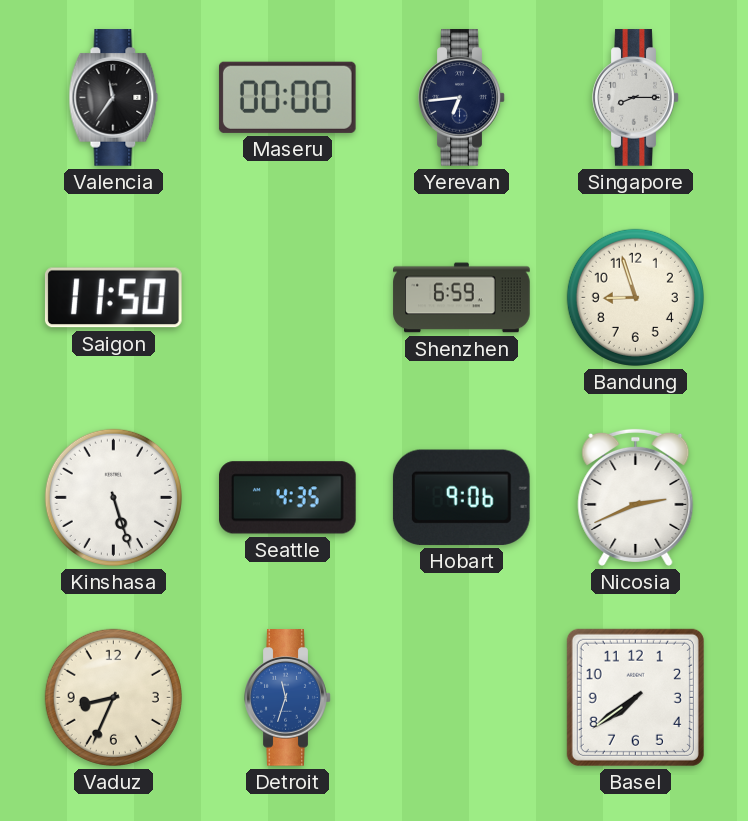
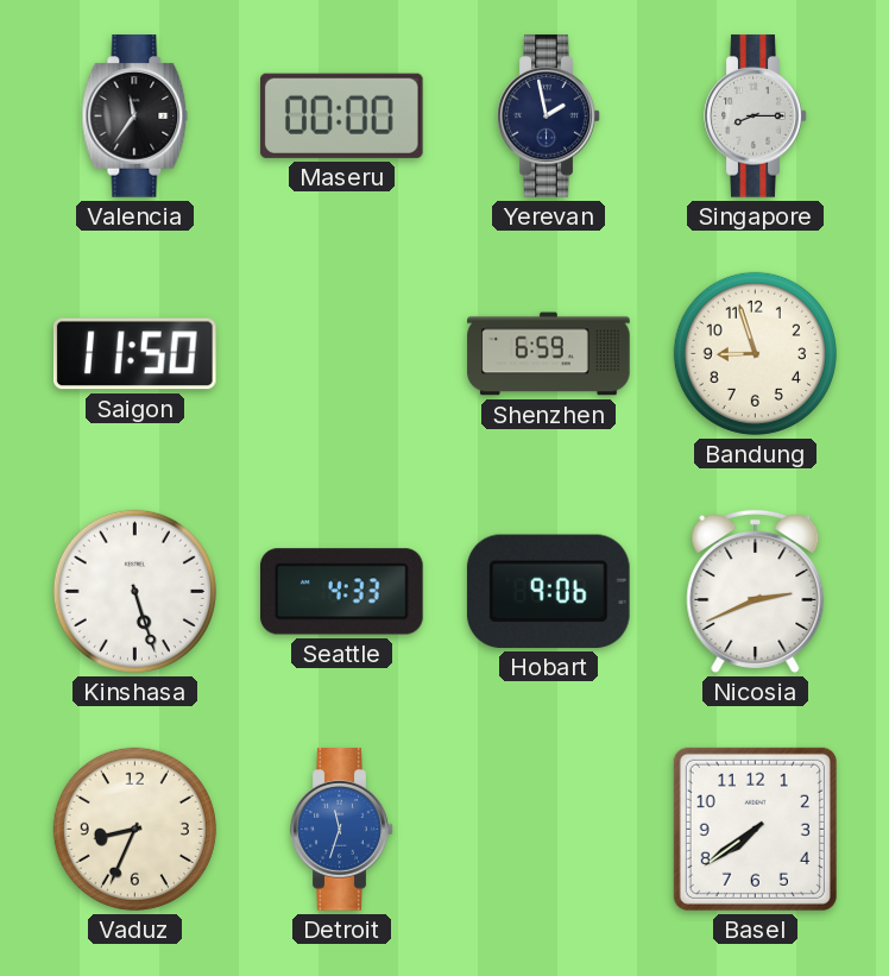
Yerevan: 6:44 -> 1:58 (549, 117)
Seattle: 4:35 -> 4:33 (342, 592)
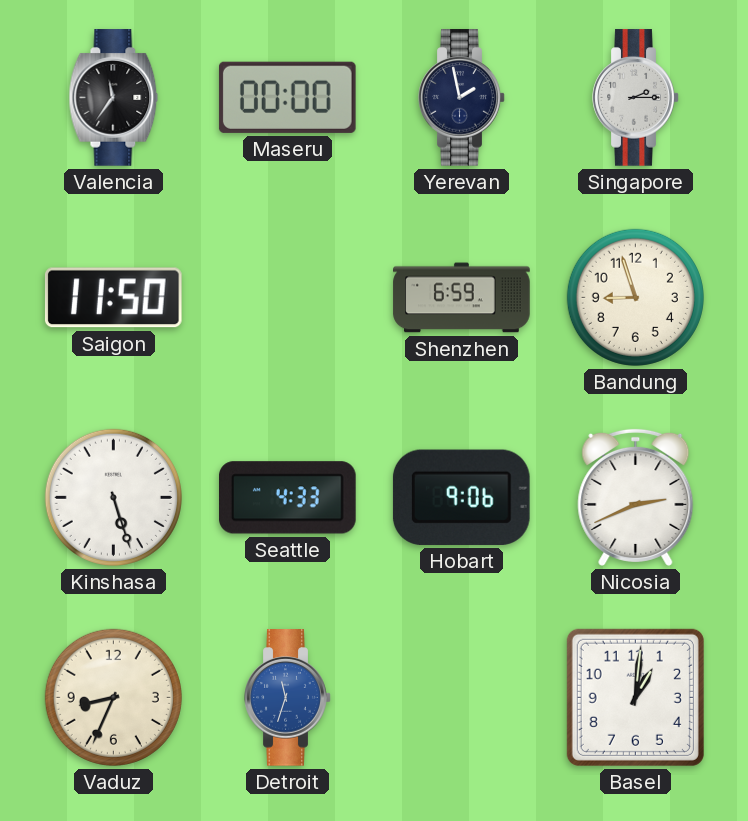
Singapore: 8:15 -> 2:15 (636, 98)
Basel: 7:39 -> 1:01 (635, 697)
